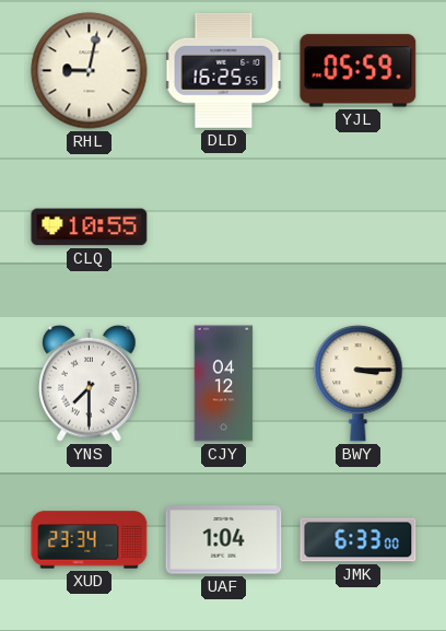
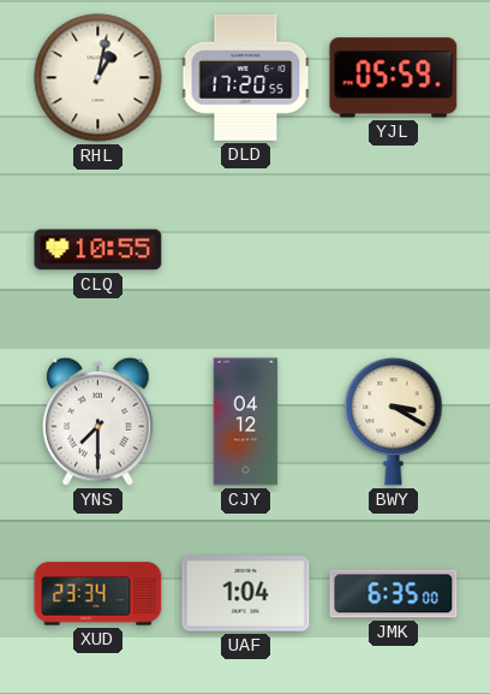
RHL: 9:02 -> 1:02 (98, 78)
DLD: 16:25 -> 17:20 (246, 77)
BWY: 3:15 -> 3:20 (394, 421)
JMK: 6:33 -> 6:35 (394, 594)
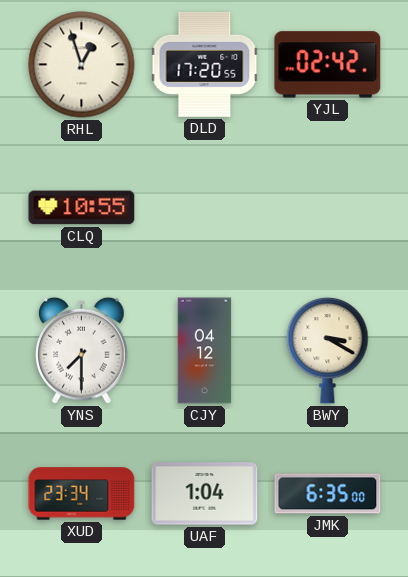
RHL: 1:02 -> 12:57 (82, 65)
YJL: 05:59 -> 02:42 (328, 65)
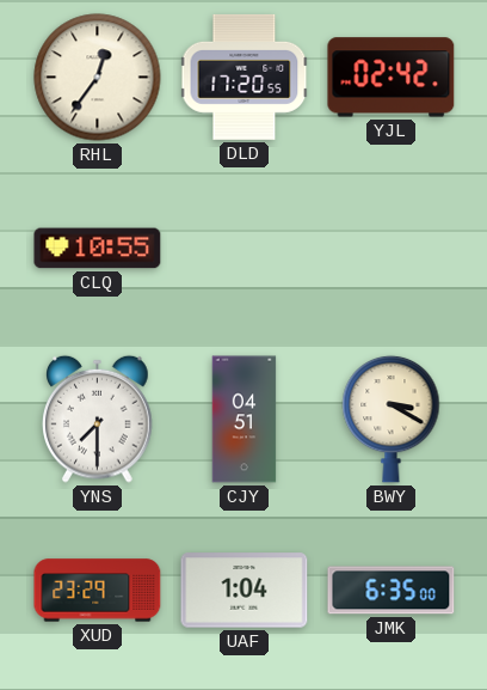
RHL: 12:57 -> 12:36 (98, 78)
CJY: 04:12 -> 04:51 (245, 420)
XUD: 23:34 -> 23:29 (98, 591)
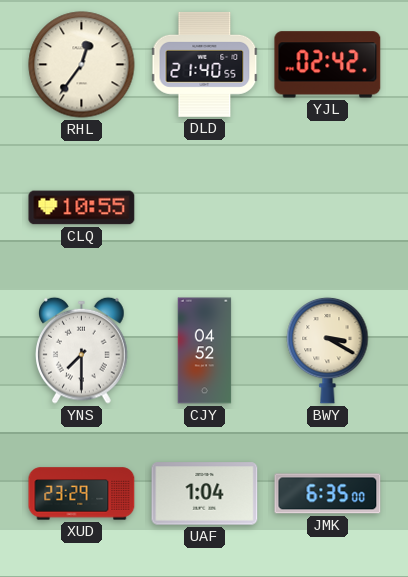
DLD: 17:20 -> 21:40 (205, 64)
CJY: 04:51 -> 04:52 (205, 351)
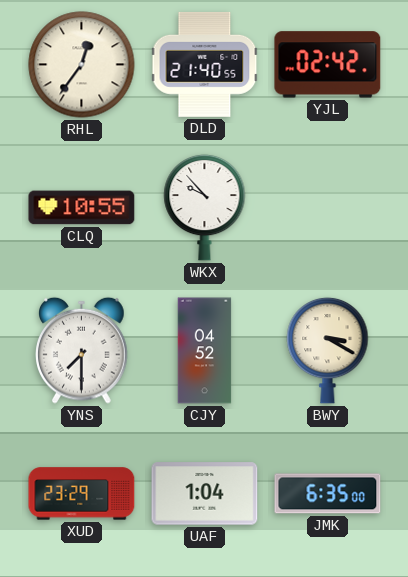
WKX: none -> 9:53 (205, 207)
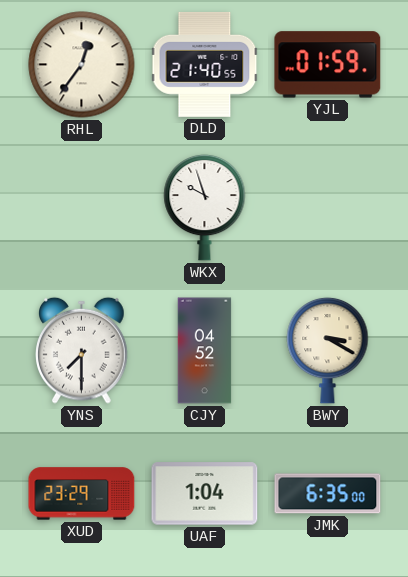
YJL: 02:42 -> 01:59 (328, 65)
CLQ: 10:55 -> none (82, 208)
WKX: 9:53 -> 9:57 (205, 207)
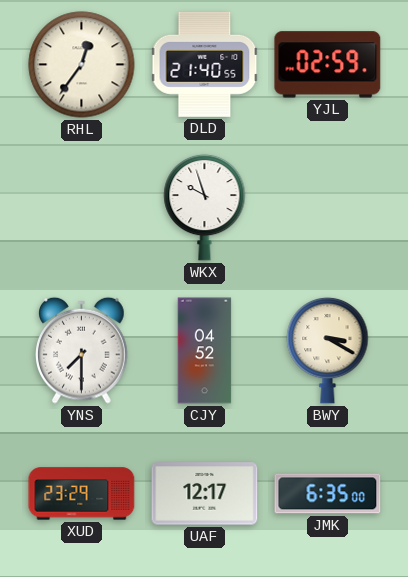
YJL: 01:59 -> 02:59 (328, 65)
UAF: 1:04 -> 12:17 (205, 494)
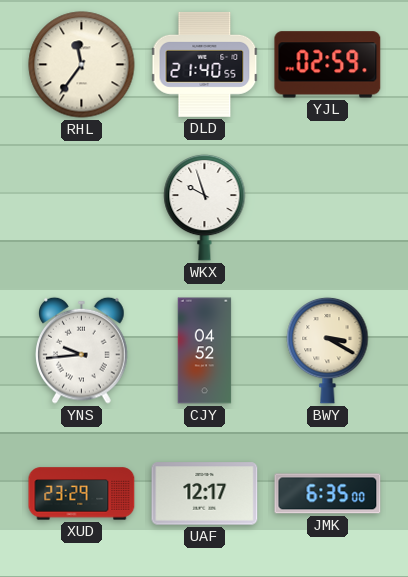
RHL: 12:36 -> 11:36 (82, 65)
YNS: 7:30 -> 9:44 (82, 350)
